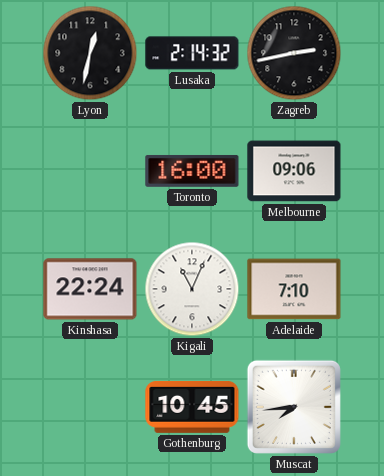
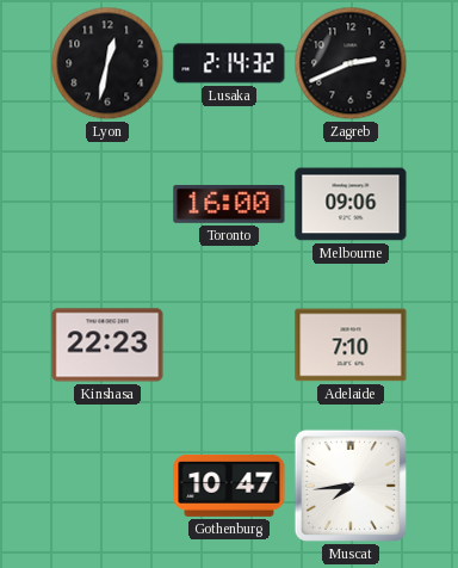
Zagreb: 2:43 -> 2:41 (351, 63)
Kinshasa: 22:24 -> 22:23 (107, 345)
Kigali: 11:04 -> none (192, 289)
Gothenburg: 10:45 -> 10:47 (229, 486)
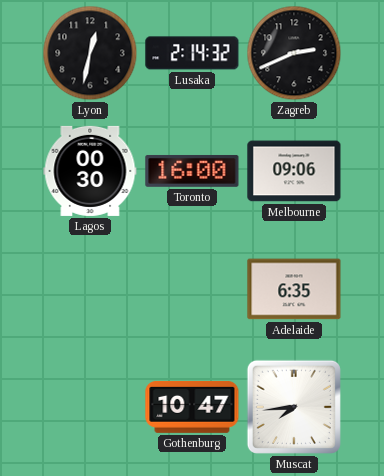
Lagos: none -> 00:30 (90, 171)
Kinshasa: 22:23 -> none (107, 345)
Adelaide: 7:10 -> 6:35 (294, 289)
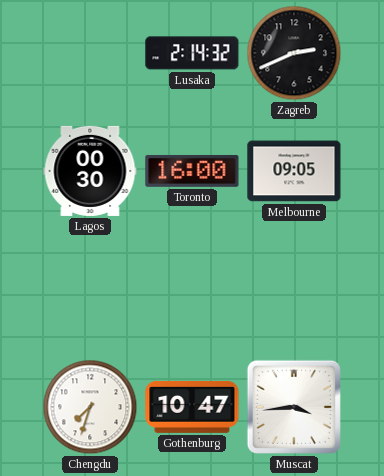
Lyon: 12:32 -> none (90, 53)
Melbourne: 09:06 -> 09:05 (294, 171)
Adelaide: 6:35 -> none (294, 289)
Chengdu: none -> 7:33 (90, 407)
Muscat: 7:44 -> 3:44 (294, 407)
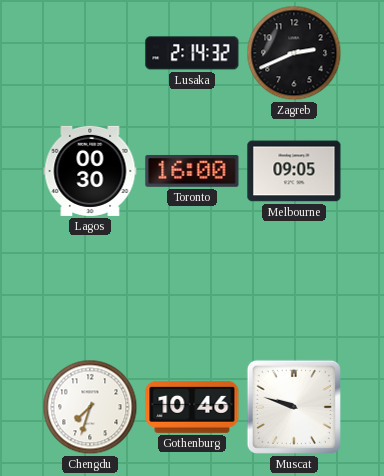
Gothenburg: 10:47 -> 10:46 (192, 407)
Muscat: 3:44 -> 9:48 (294, 407)
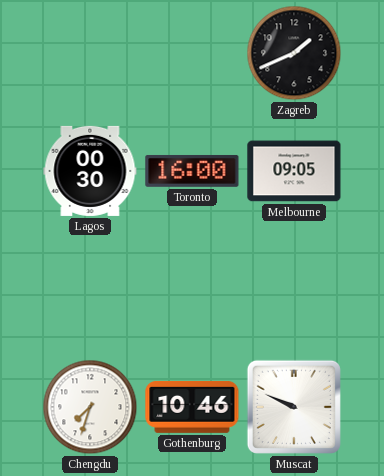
Lusaka: 2:14 -> none (192, 53)
Zagreb: 2:41 -> 1:41 (294, 53)
Muscat: 9:48 -> 9:49 (294, 407)
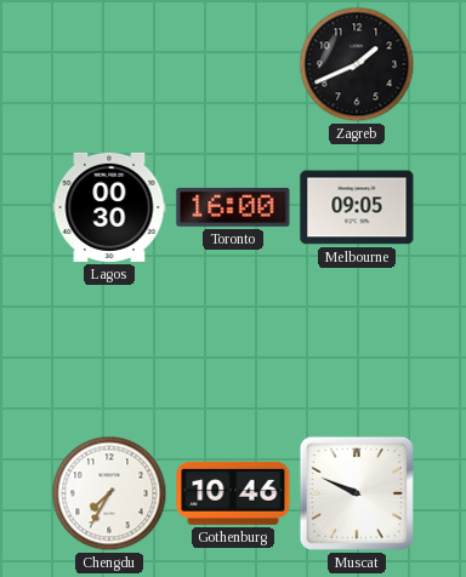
Chengdu: 7:33 -> 7:35 (109, 493)
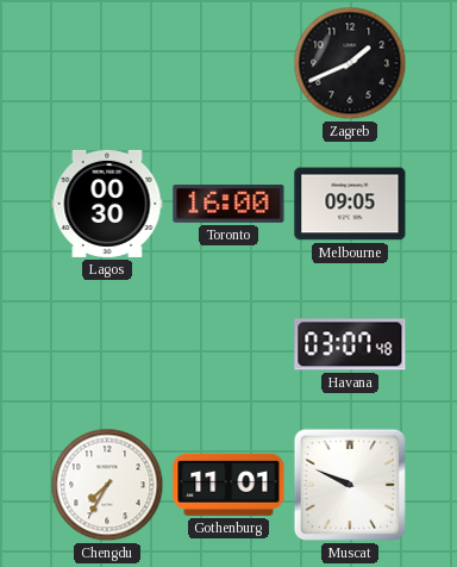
Havana: none -> 03:07 (350, 344)
Gothenburg: 10:46 -> 11:01 (228, 485)
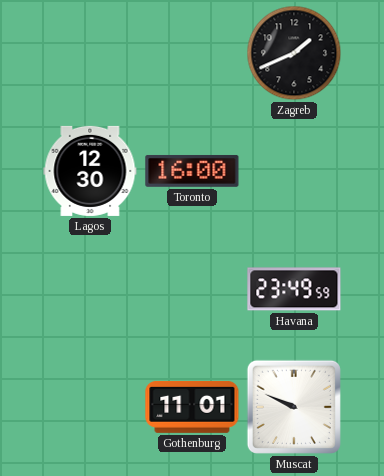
Lagos: 00:30 -> 12:30 (90, 171)
Melbourne: 09:05 -> none (350, 204)
Havana: 03:07 -> 23:49 (294, 289)
Chengdu: 7:35 -> none (107, 485)
